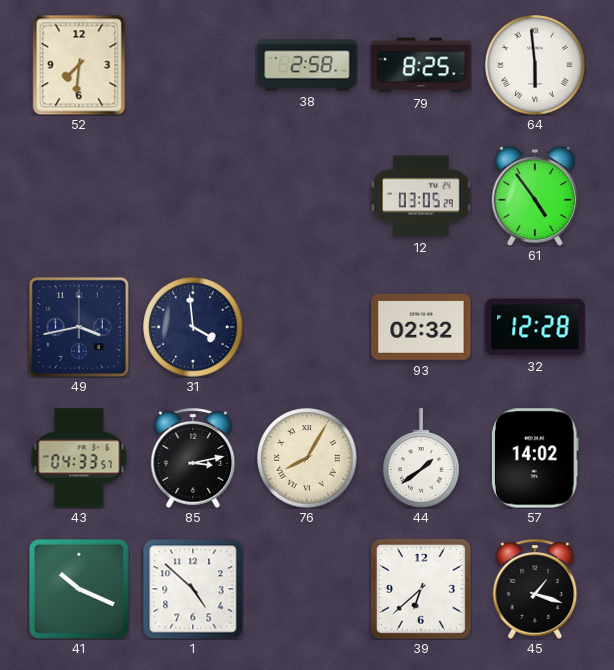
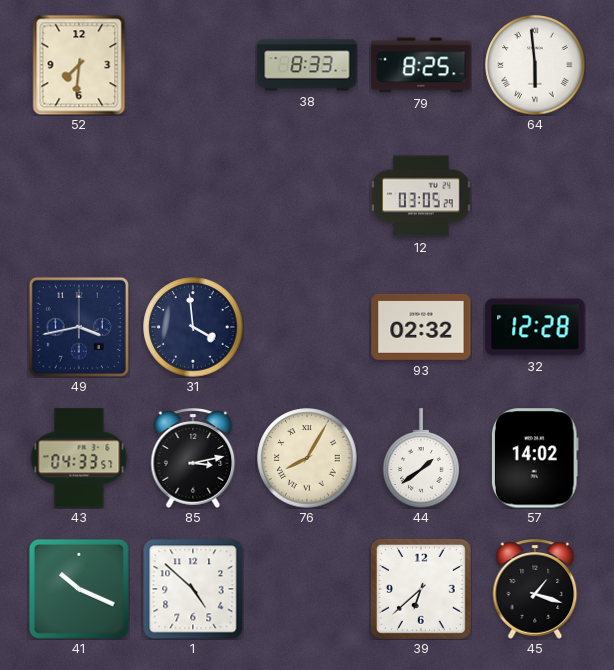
38: 2:58 -> 8:33 (307, 65)
61: 4:54 -> none (535, 195)
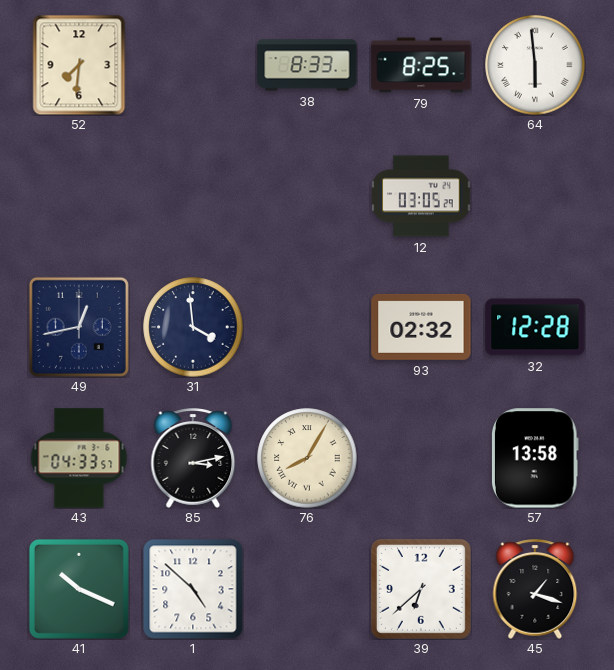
49: 3:43 -> 12:43 (79, 327)
44: 1:39 -> none (421, 458)
57: 14:02 -> 13:58 (535, 458)
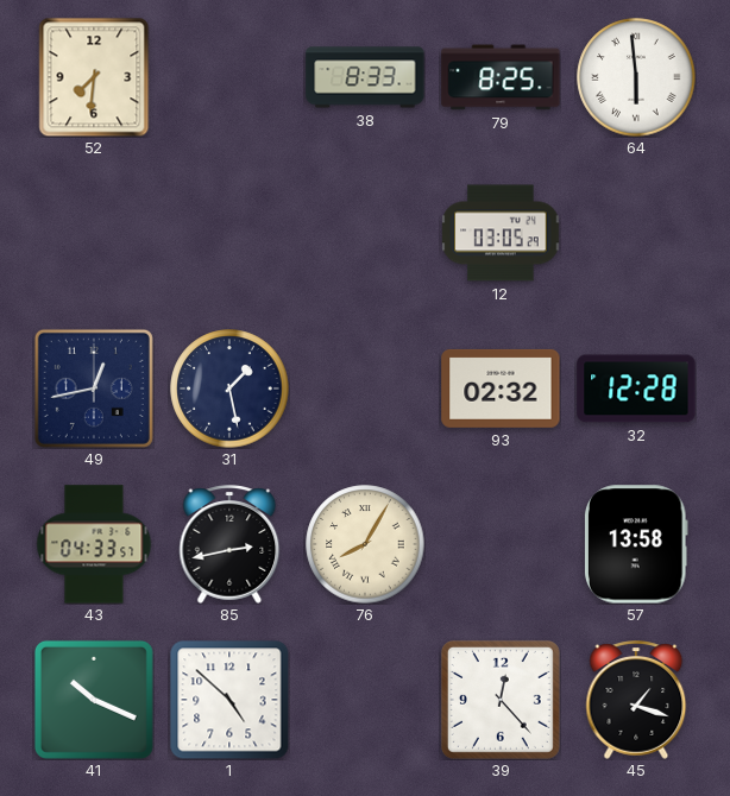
31: 3:59 -> 1:28 (229, 388)
85: 3:13 -> 2:43 (229, 544)
39: 6:38 -> 12:23 (501, 700)
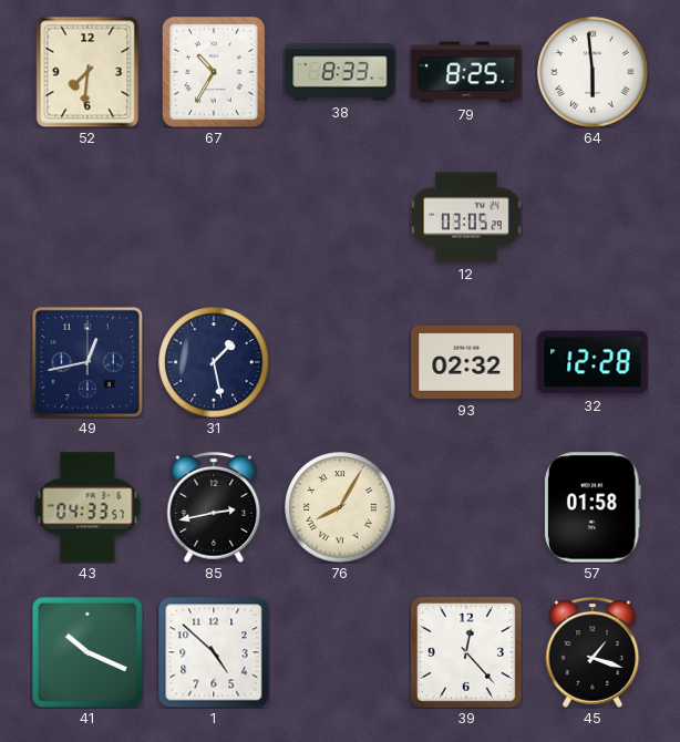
67: none -> 10:35 (214, 72)
57: 13:58 -> 01:58 (593, 507)
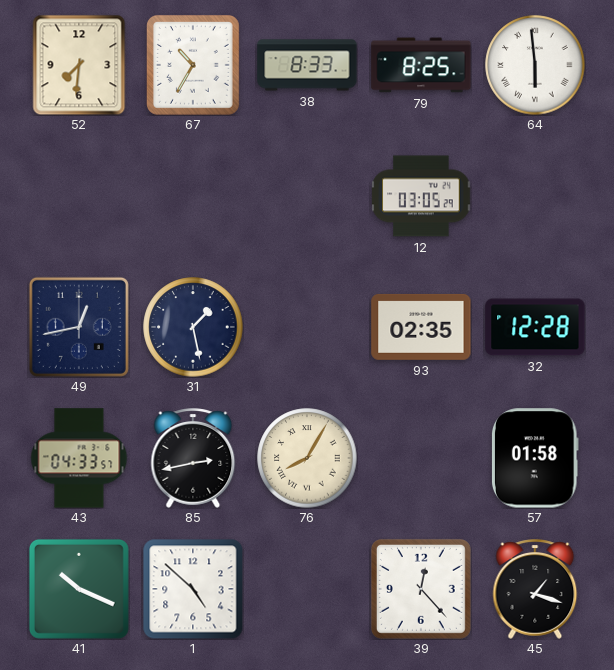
93: 02:32 -> 02:35 (421, 327)
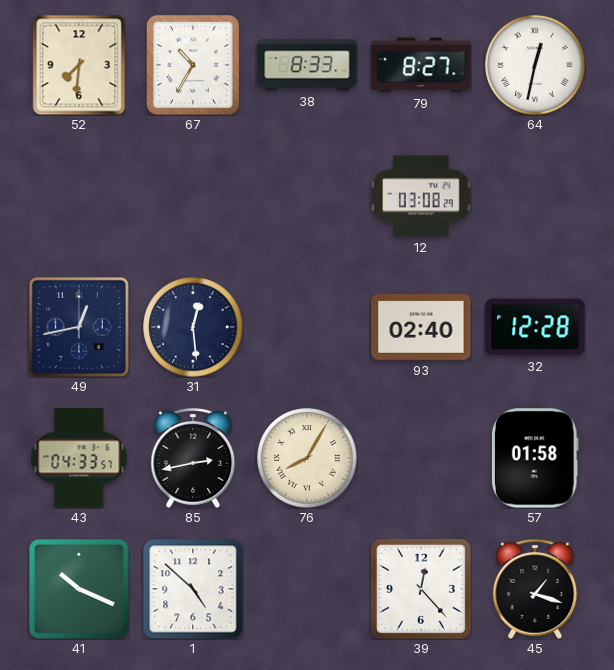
79: 8:25 -> 8:27 (421, 65)
64: 5:59 -> 12:32 (535, 65)
12: 03:05 -> 03:08 (421, 196)
31: 1:28 -> 12:29 (193, 327)
93: 02:35 -> 02:40 (421, 327)
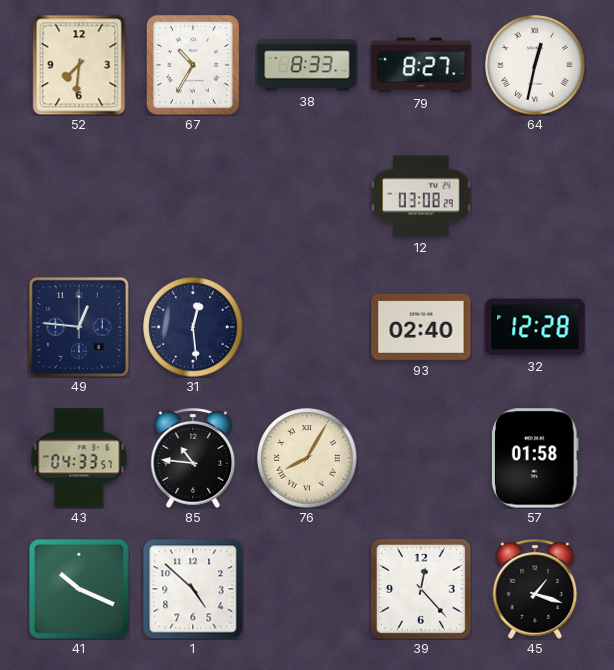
49: 12:43 -> 12:46 (79, 327)
85: 2:43 -> 10:46 (193, 458)
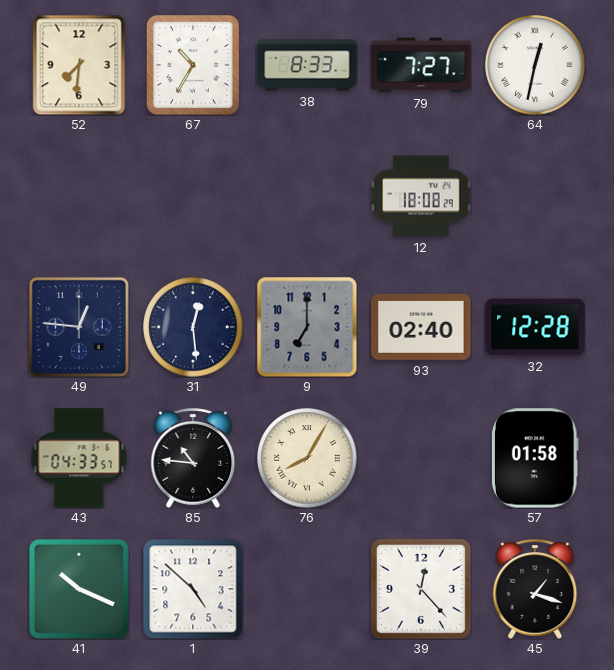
79: 8:27 -> 7:27 (421, 65)
12: 03:08 -> 18:08 (421, 196)
9: none -> 7:00 (307, 327)
